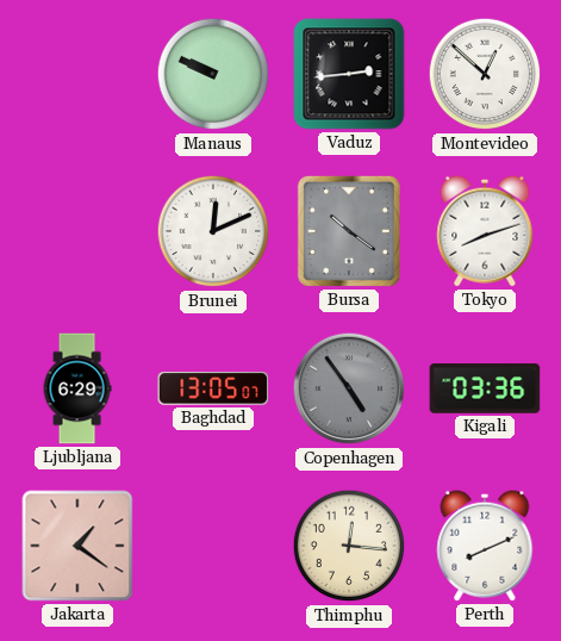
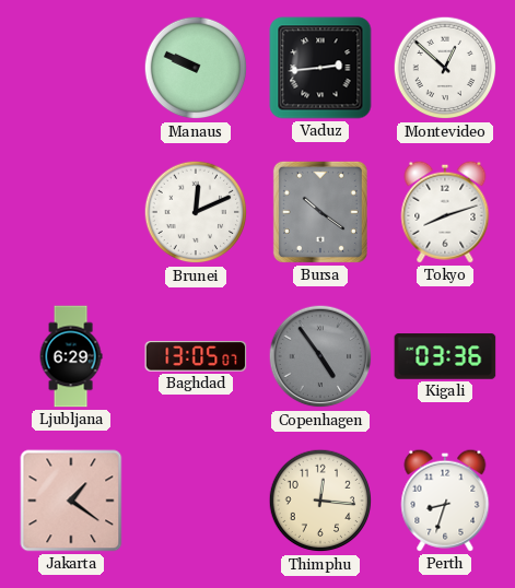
Perth: 8:11 -> 8:33 (445, 501)
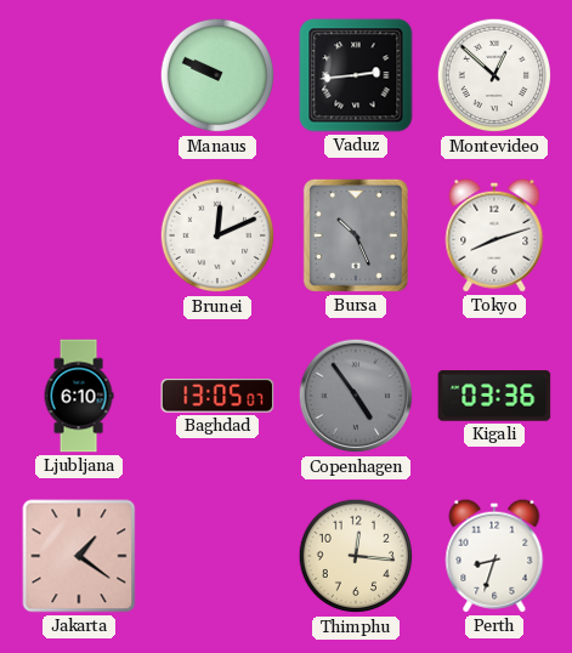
Bursa: 10:21 -> 10:26 (356, 235)
Ljubljana: 6:29 -> 6:10 (79, 396)
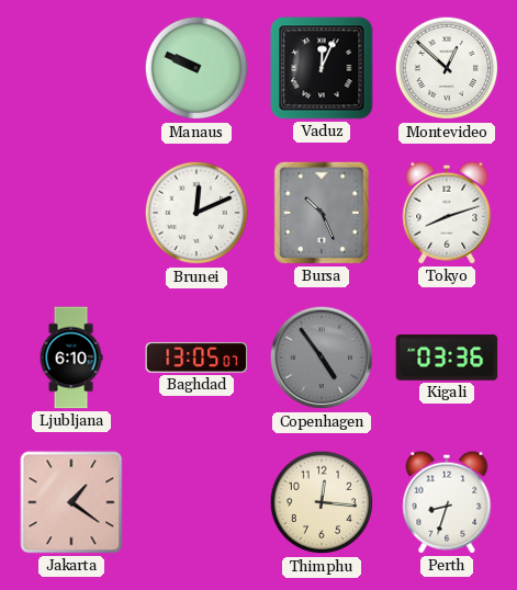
Vaduz: 2:44 -> 12:04 (322, 68)
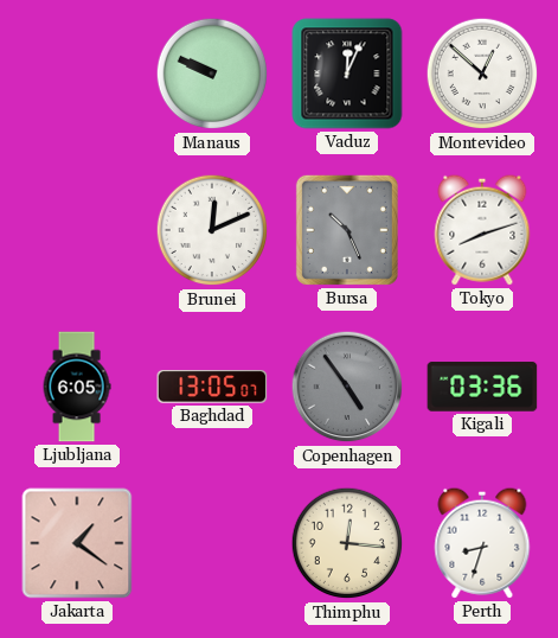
Ljubljana: 6:10 -> 6:05 (77, 387)
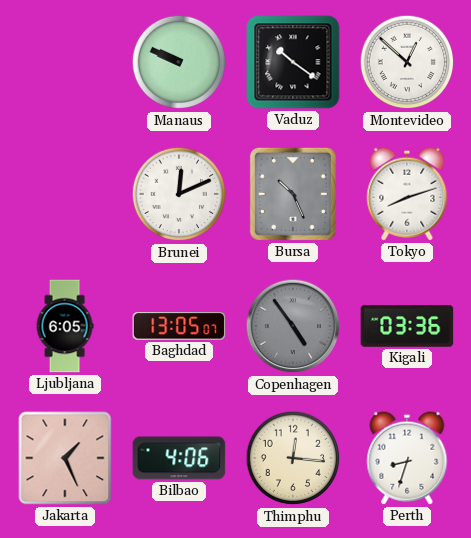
Vaduz: 12:04 -> 10:21 (293, 62)
Jakarta: 1:21 -> 1:26 (65, 458)
Bilbao: none -> 4:06 (179, 458)
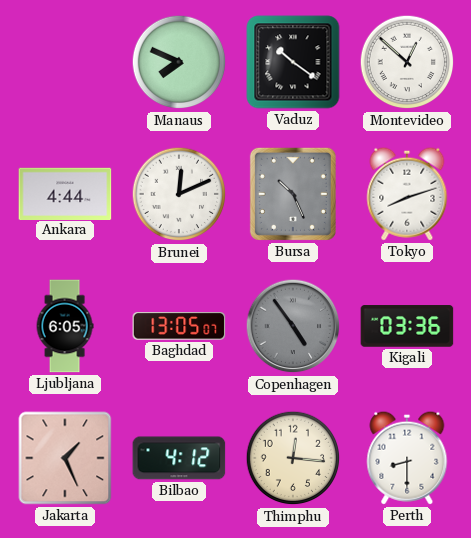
Manaus: 9:49 -> 7:49 (179, 62)
Ankara: none -> 4:44 (65, 193)
Bilbao: 4:06 -> 4:12 (179, 458)
Perth: 8:33 -> 8:30 (407, 458)
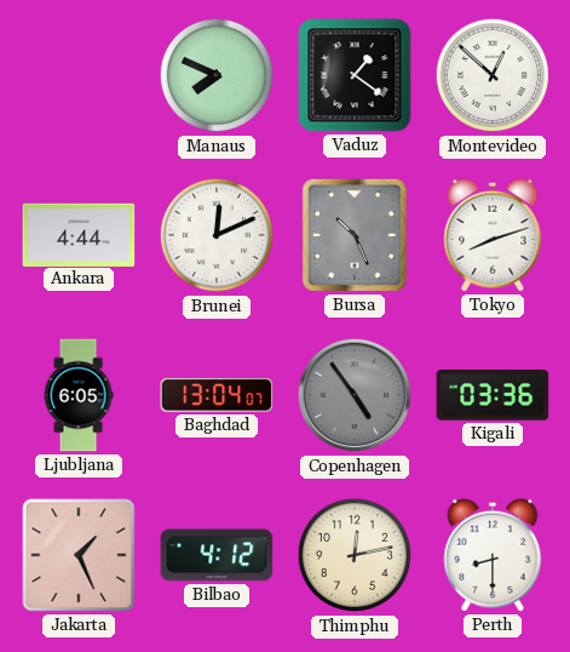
Vaduz: 10:21 -> 1:21 (355, 75)
Baghdad: 13:05 -> 13:04 (217, 395)
Thimphu: 12:16 -> 12:13 (355, 555)
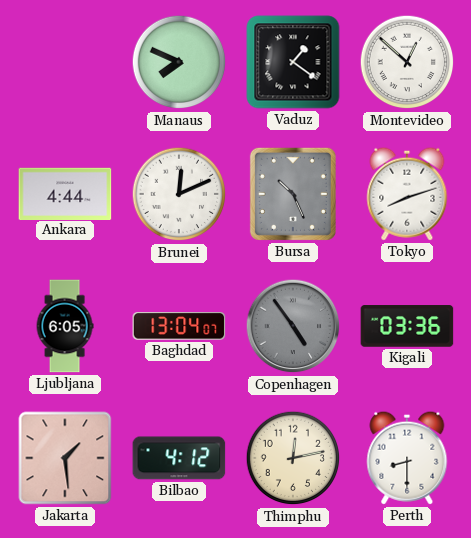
Jakarta: 1:26 -> 1:29 (65, 458)
